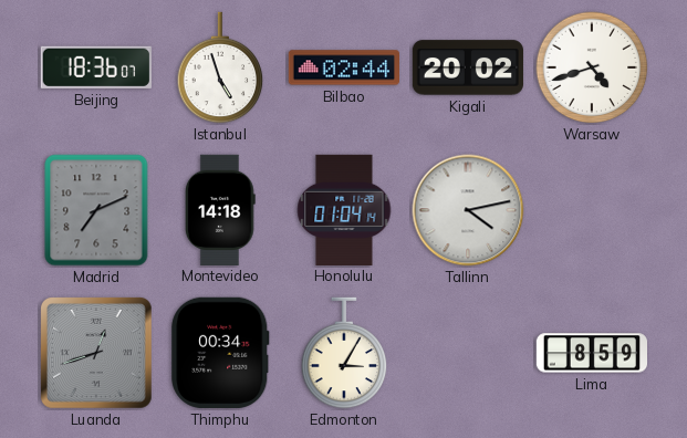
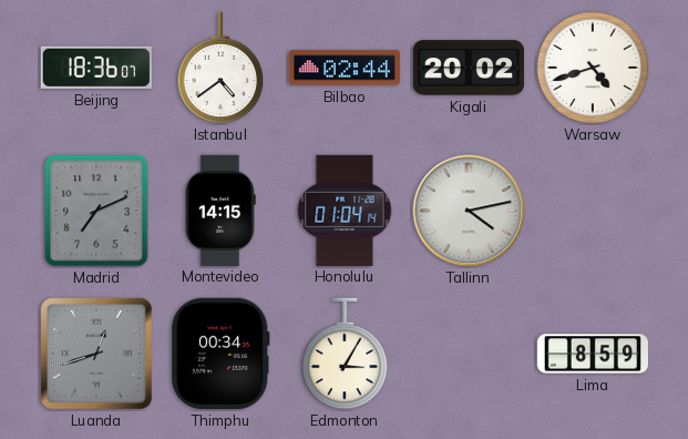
Istanbul: 4:57 -> 4:39 (220, 68)
Montevideo: 14:18 -> 14:15 (222, 210)
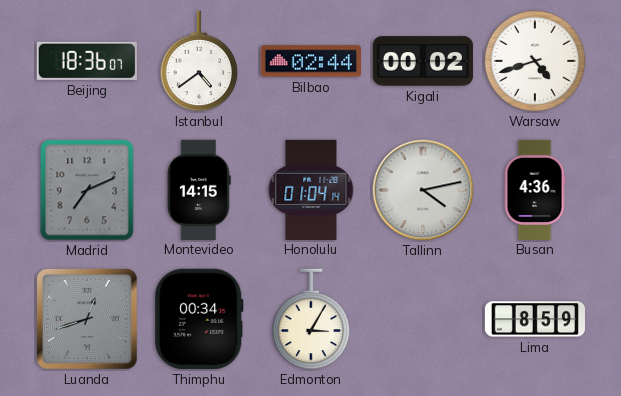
Kigali: 20:02 -> 00:02 (422, 61)
Busan: none -> 4:36 (535, 189)
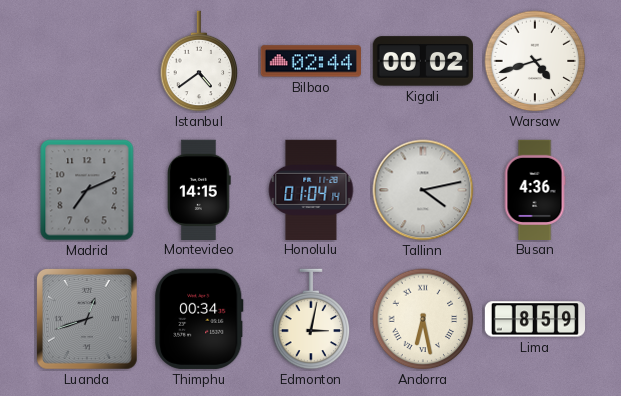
Beijing: 18:36 -> none (87, 61)
Edmonton: 3:05 -> 3:02 (311, 319)
Andorra: none -> 6:28 (423, 319)
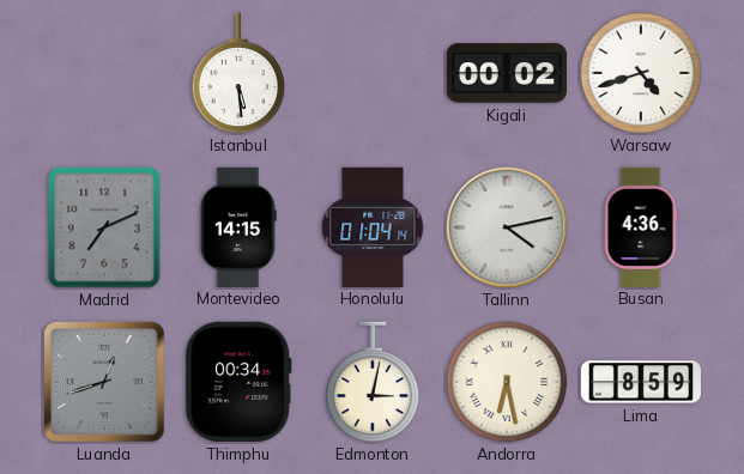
Istanbul: 4:39 -> 5:29 (238, 73)
Bilbao: 02:44 -> none (310, 61)
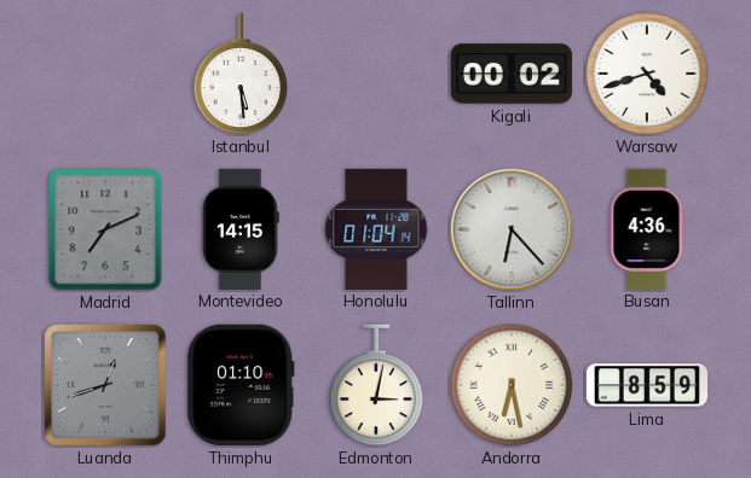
Tallinn: 4:13 -> 6:23 (512, 229)
Thimphu: 00:34 -> 01:10 (241, 385)
